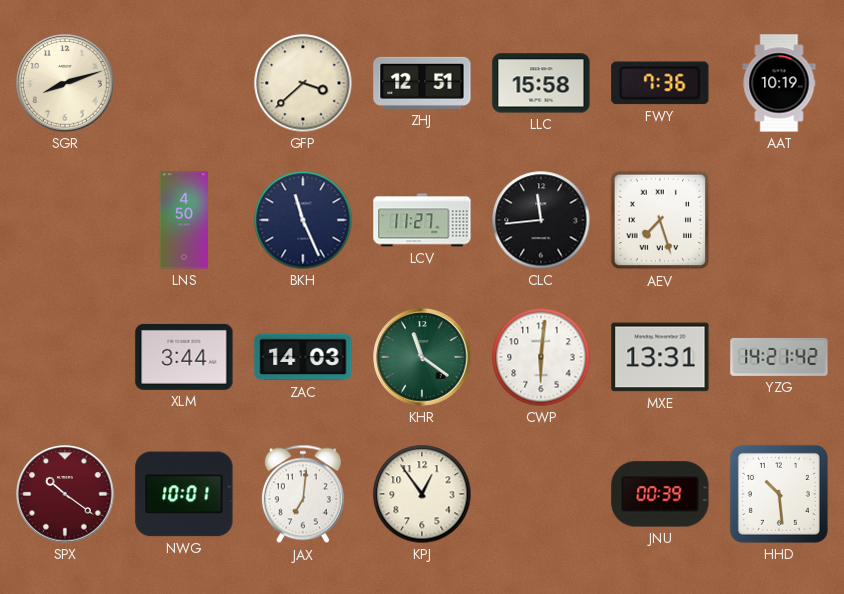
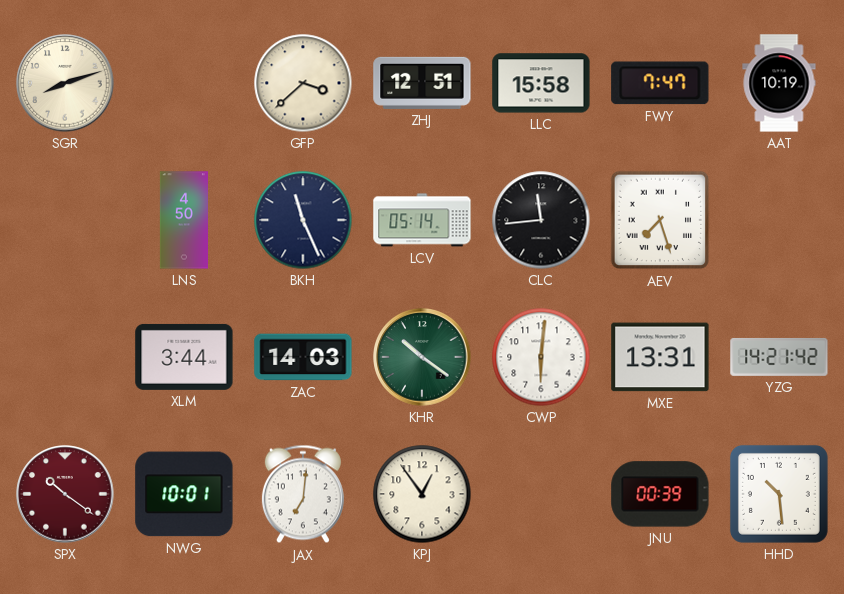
FWY: 7:36 -> 7:47 (660, 83)
LCV: 11:27 -> 05:14 (422, 220)
KHR: 11:21 -> 10:21 (422, 357)
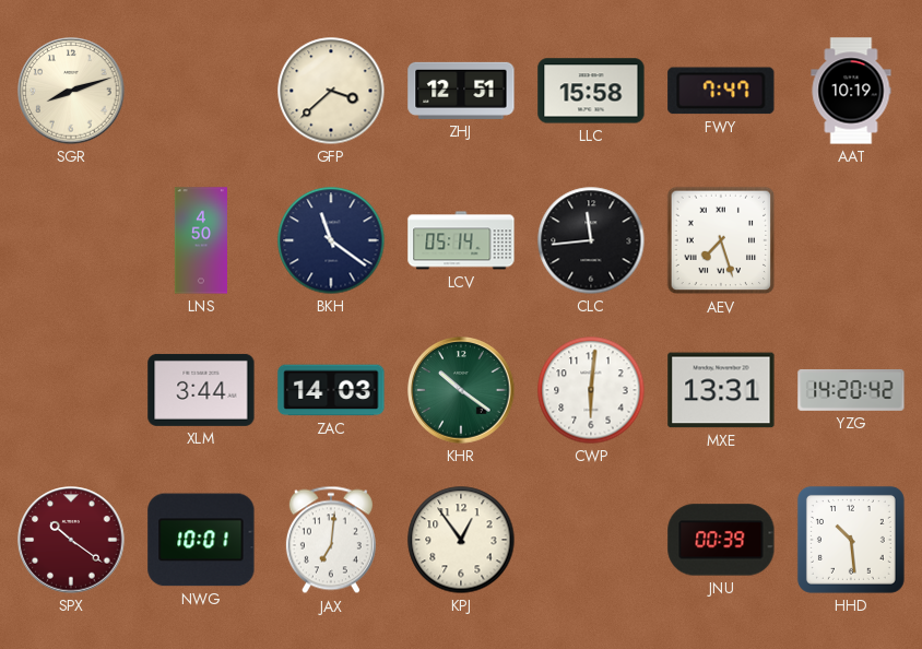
BKH: 11:26 -> 11:21 (331, 240)
YZG: 14:21 -> 14:20 (851, 390)
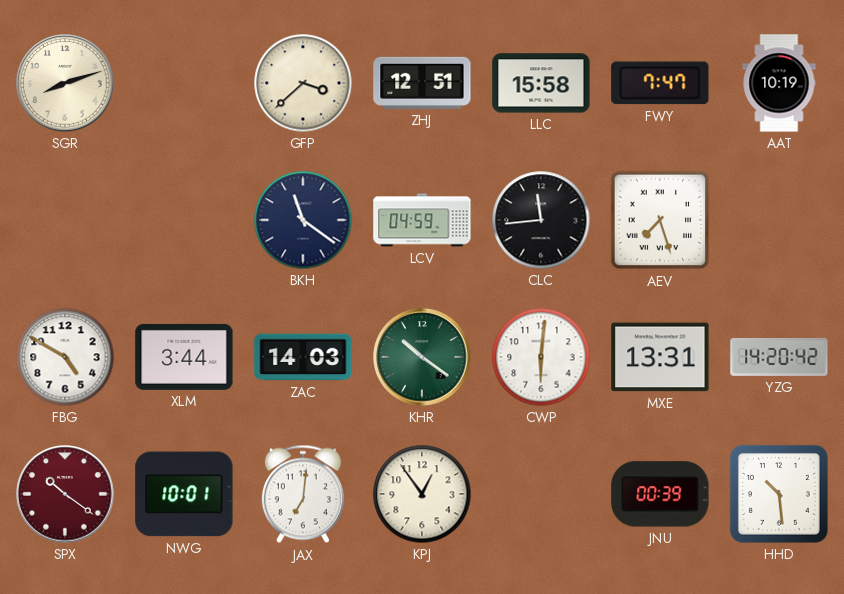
LNS: 4:50 -> none (201, 240)
LCV: 05:14 -> 04:59 (422, 220)
FBG: none -> 4:50 (65, 357)
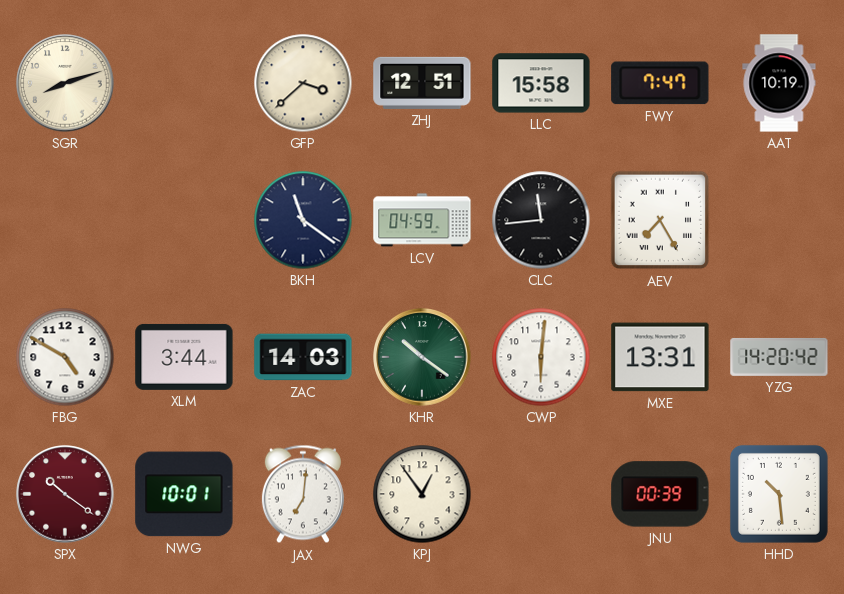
AEV: 7:27 -> 7:25 (660, 220)
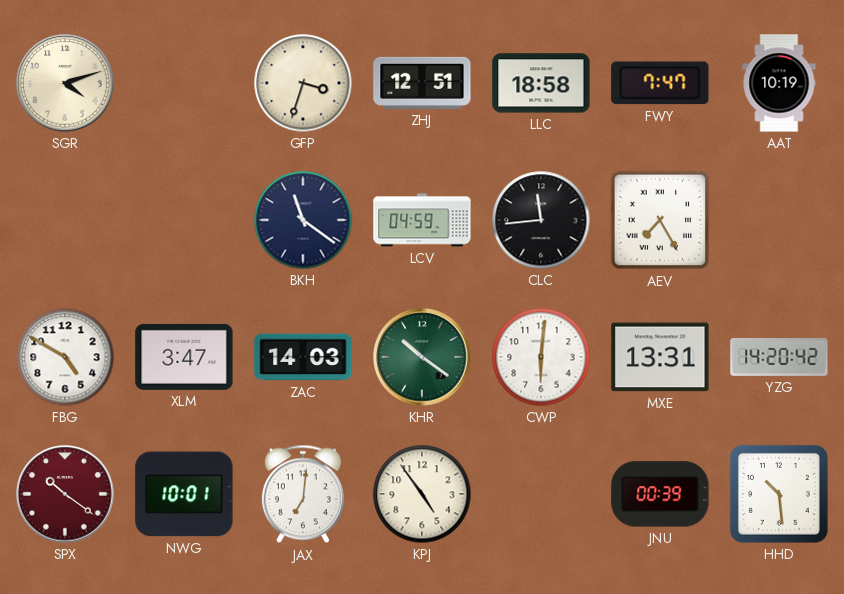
SGR: 8:12 -> 4:12 (65, 83)
GFP: 3:38 -> 3:33 (303, 83)
LLC: 15:58 -> 18:58 (541, 83)
XLM: 3:44 -> 3:47 (184, 357)
KPJ: 12:54 -> 4:54 (422, 494)
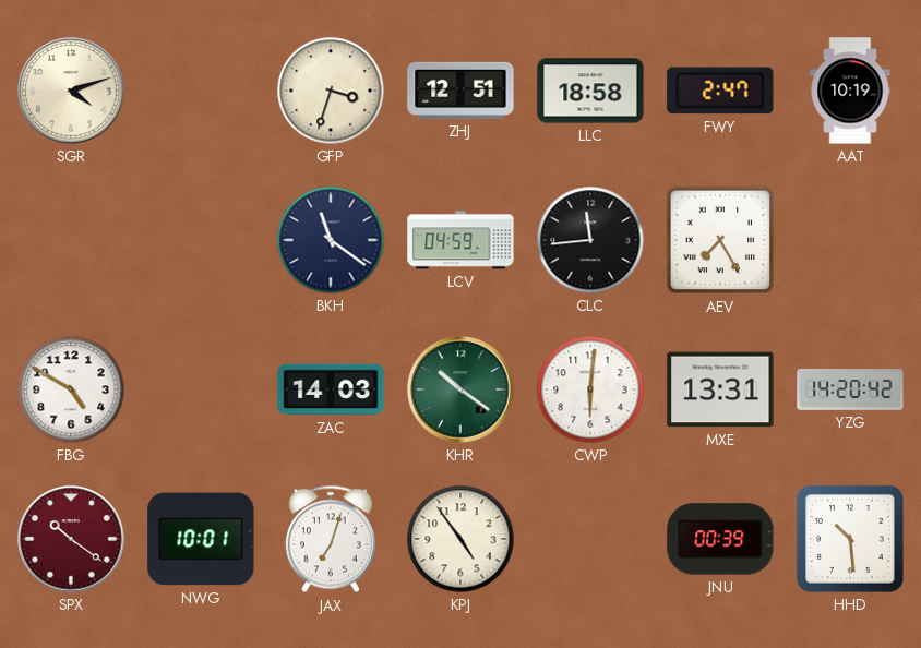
FWY: 7:47 -> 2:47 (720, 91)
XLM: 3:47 -> none (184, 357)
JAX: 7:01 -> 7:03 (331, 539)
